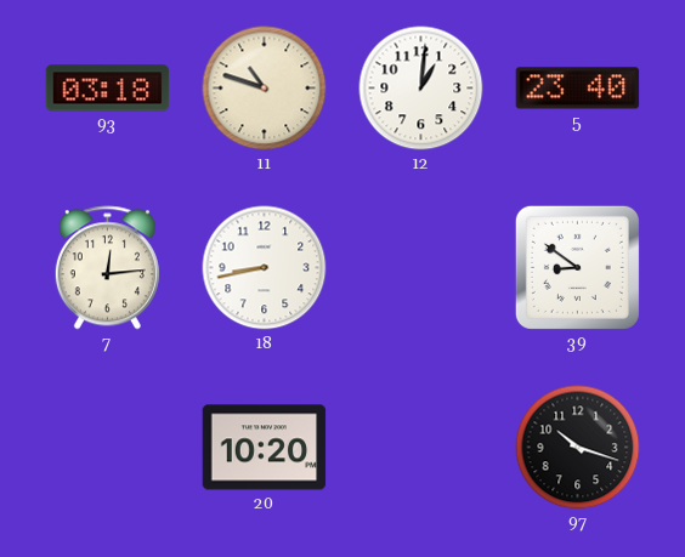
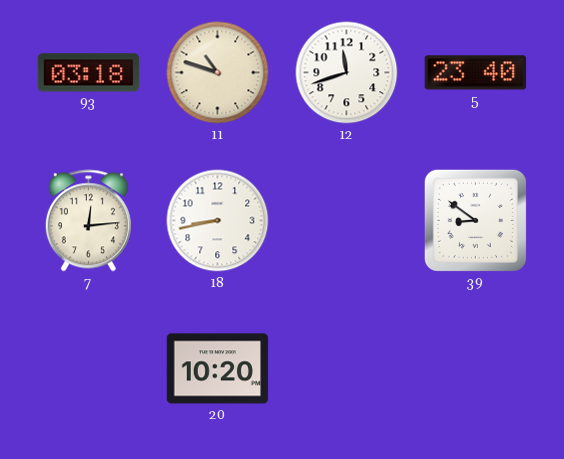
12: 1:01 -> 11:42 (347, 73)
97: 10:18 -> none (578, 448)
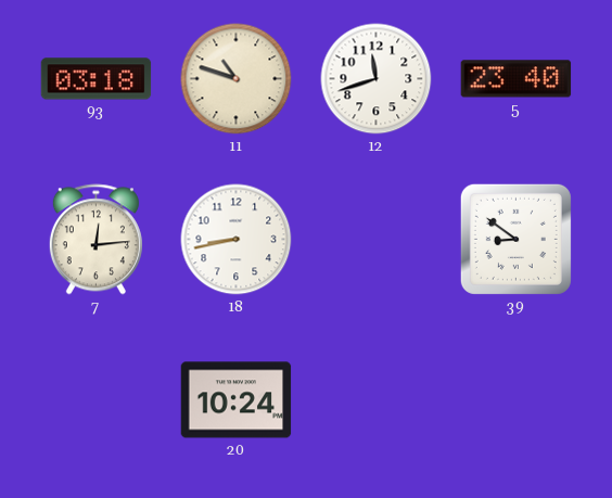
20: 10:20 -> 10:24 (237, 400)
